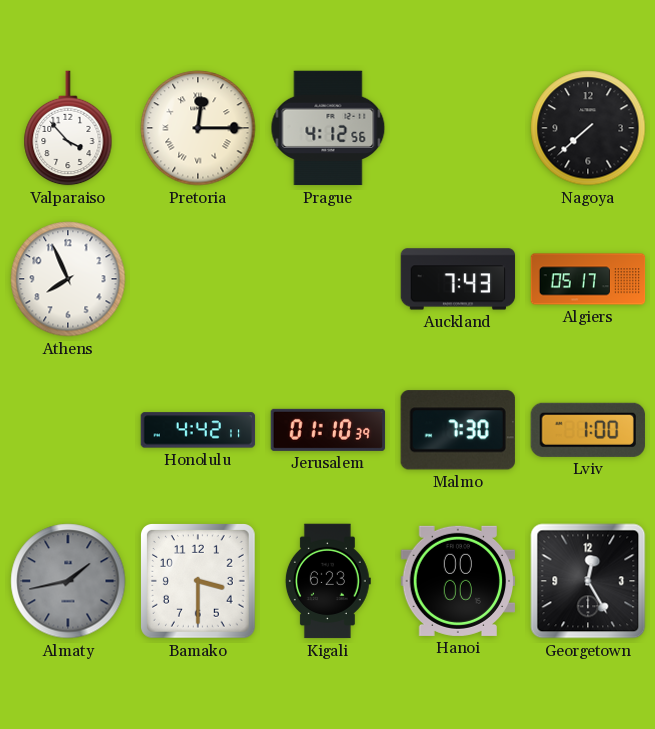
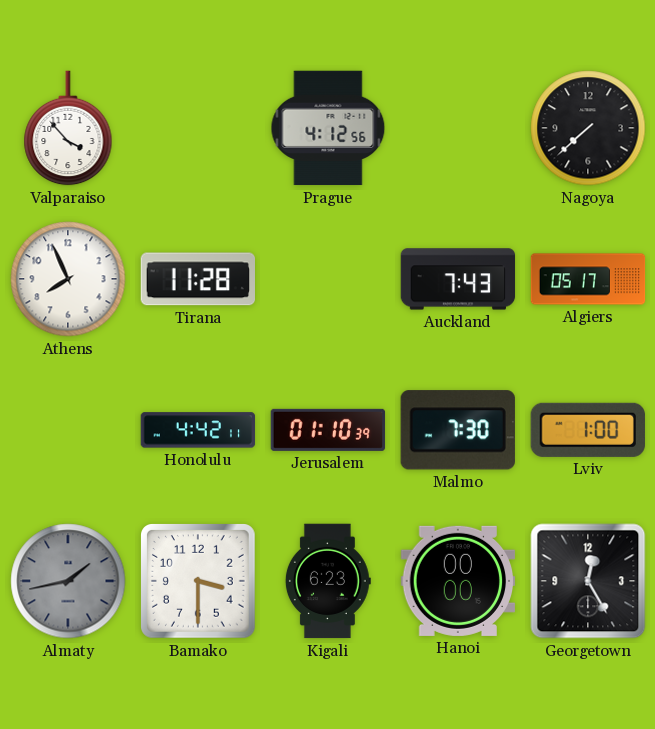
Pretoria: 12:15 -> none (198, 128)
Tirana: none -> 11:28 (197, 279)
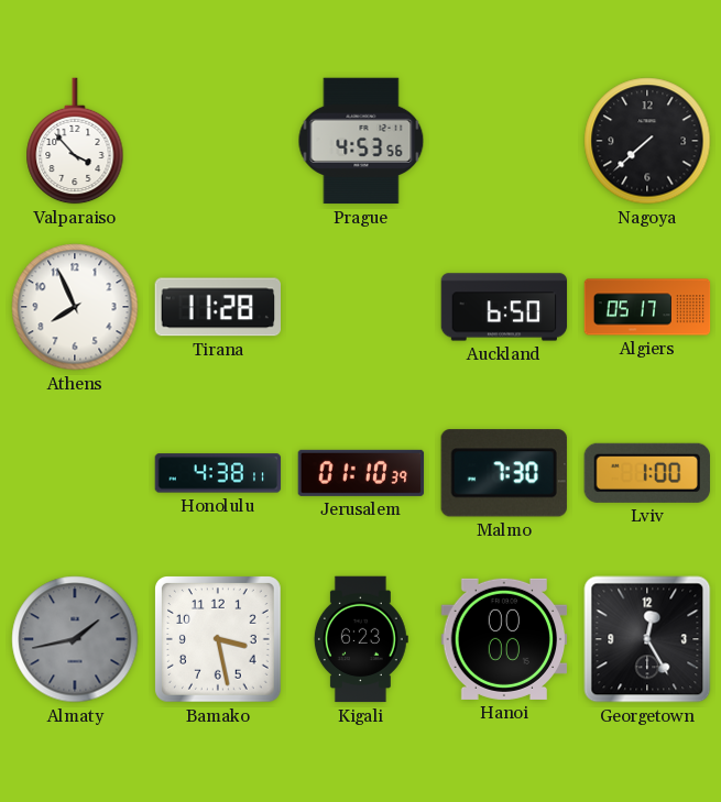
Prague: 4:12 -> 4:53 (361, 141)
Auckland: 7:43 -> 6:50 (504, 307)
Honolulu: 4:42 -> 4:38 (218, 473)
Bamako: 3:30 -> 3:28 (219, 640)
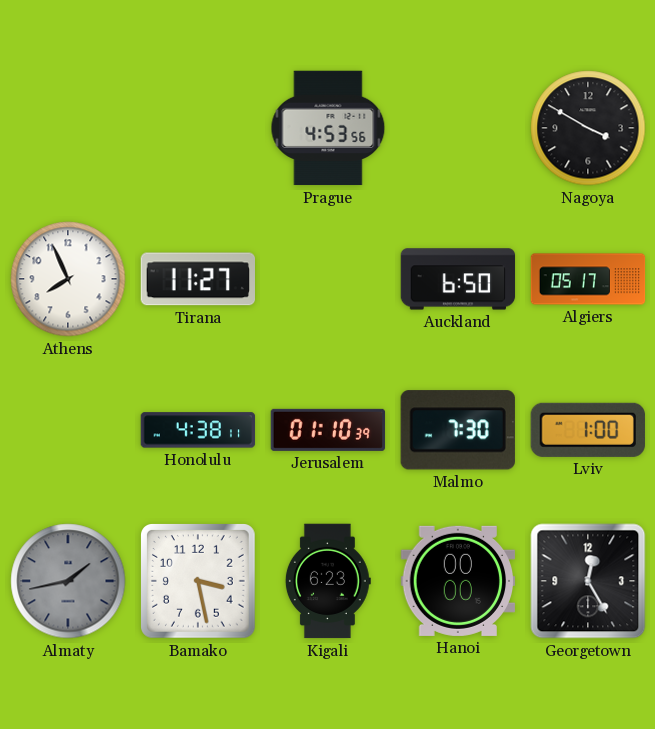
Valparaiso: 3:53 -> none (75, 141)
Nagoya: 7:38 -> 3:50 (588, 128)
Tirana: 11:28 -> 11:27 (197, 279)
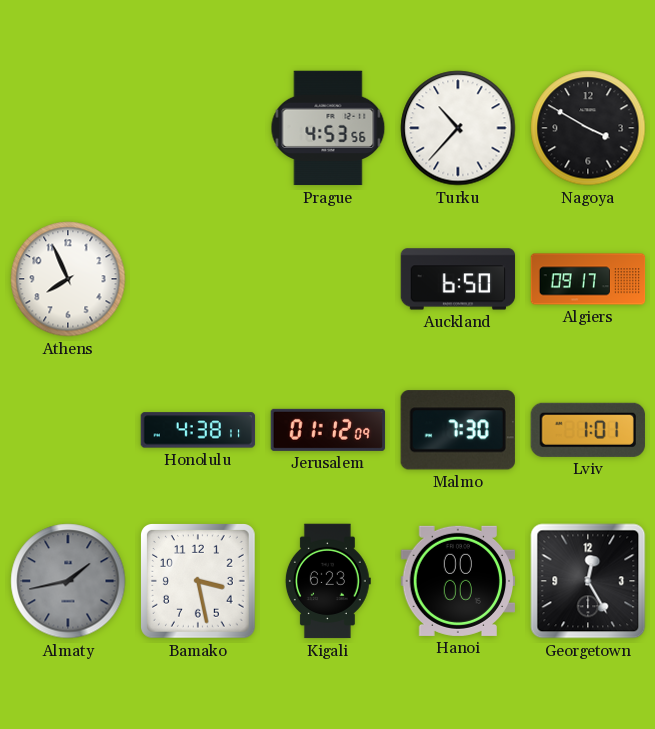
Turku: none -> 10:37 (458, 128)
Tirana: 11:27 -> none (197, 279)
Algiers: 05:17 -> 09:17 (588, 279)
Jerusalem: 01:10 -> 01:12 (328, 430)
Lviv: 1:00 -> 1:01 (588, 430)
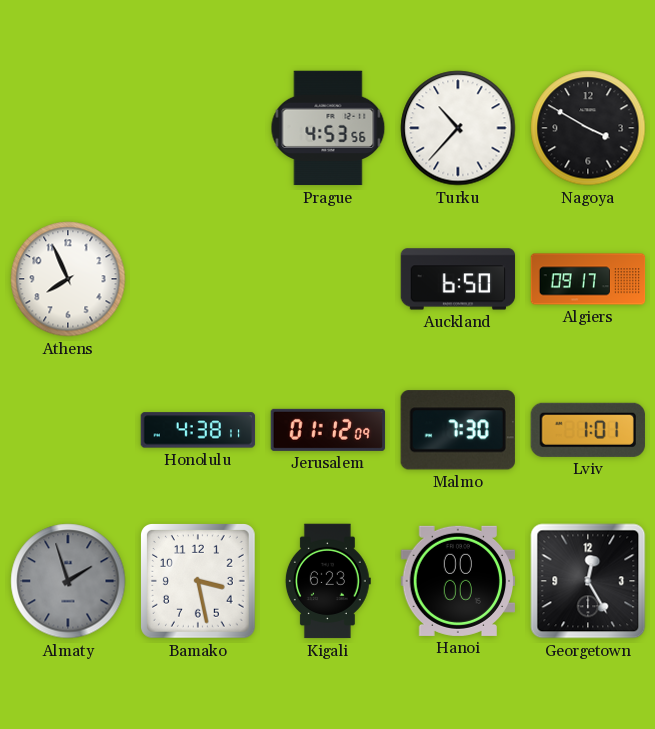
Almaty: 1:43 -> 1:57 (68, 581)
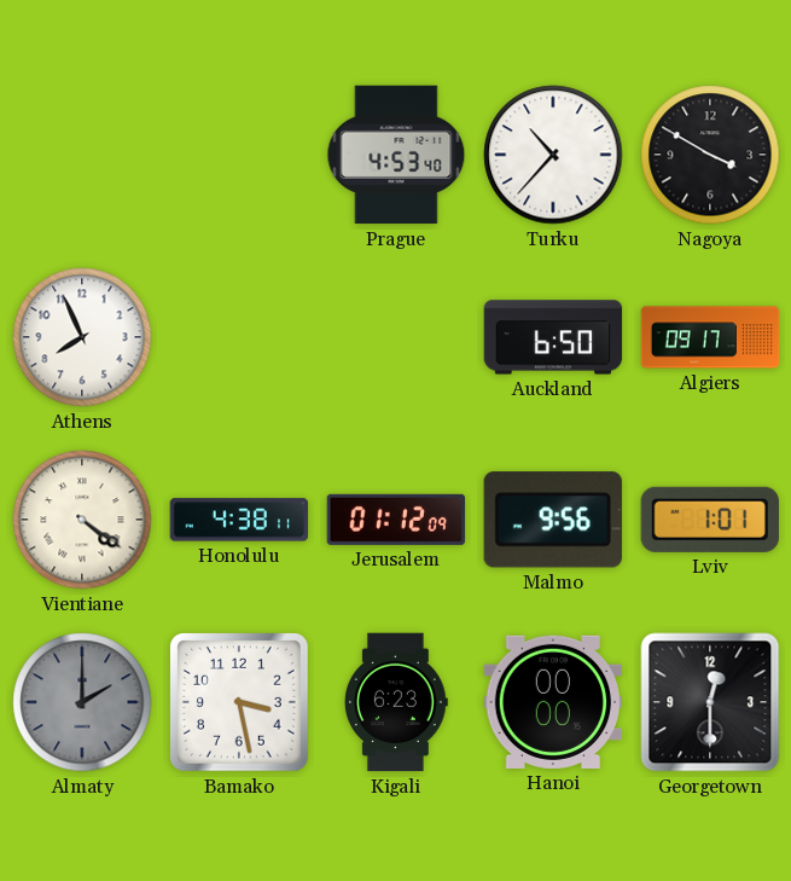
Prague: 4:53:56 -> 4:53:40 (396, 155)
Vientiane: none -> 4:21 (82, 520)
Malmo: 7:30 -> 9:56 (553, 520)
Almaty: 1:57 -> 2:00 (82, 702)
Georgetown: 12:25 -> 12:30 (710, 702)
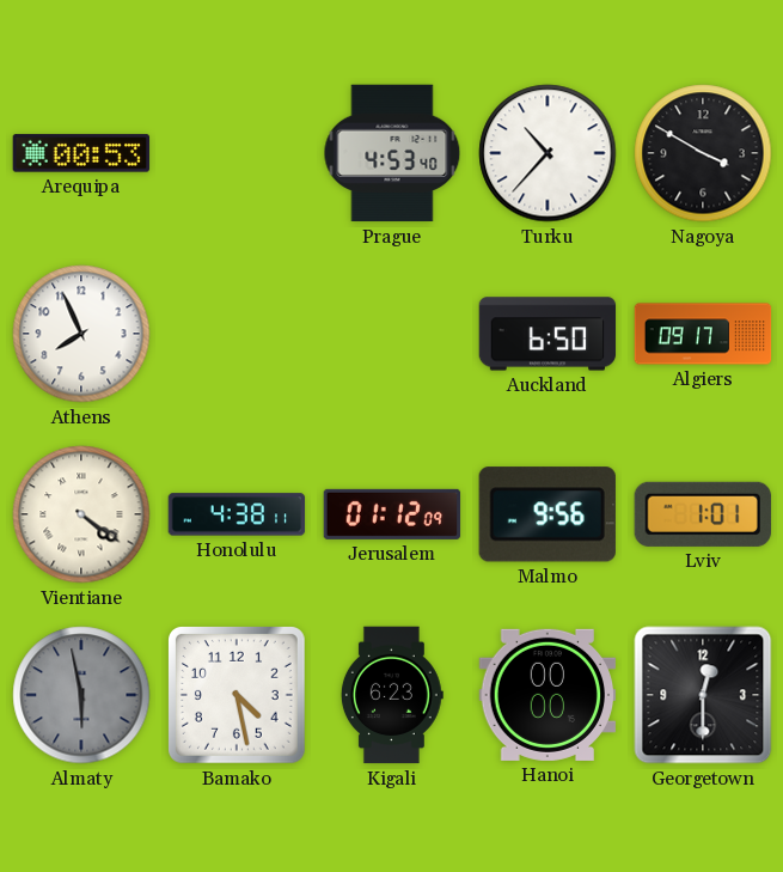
Arequipa: none -> 00:53 (81, 153)
Almaty: 2:00 -> 5:58 (81, 695)
Bamako: 3:28 -> 4:28 (238, 696)
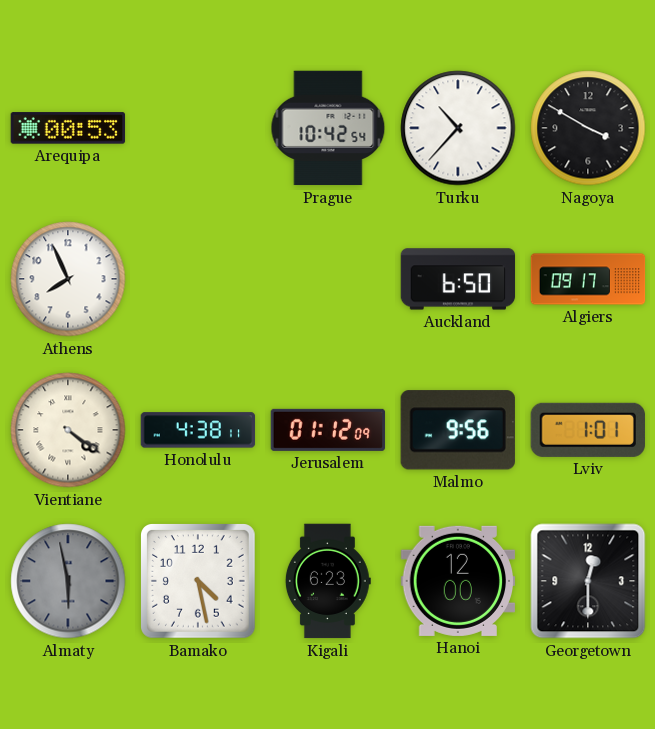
Prague: 4:53 -> 10:42 (328, 128)
Hanoi: 00:00 -> 12:00 (458, 581)
